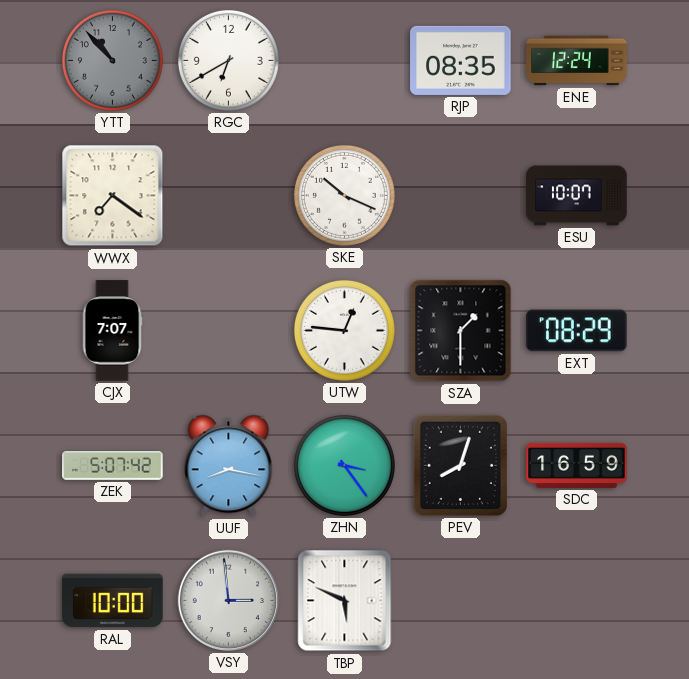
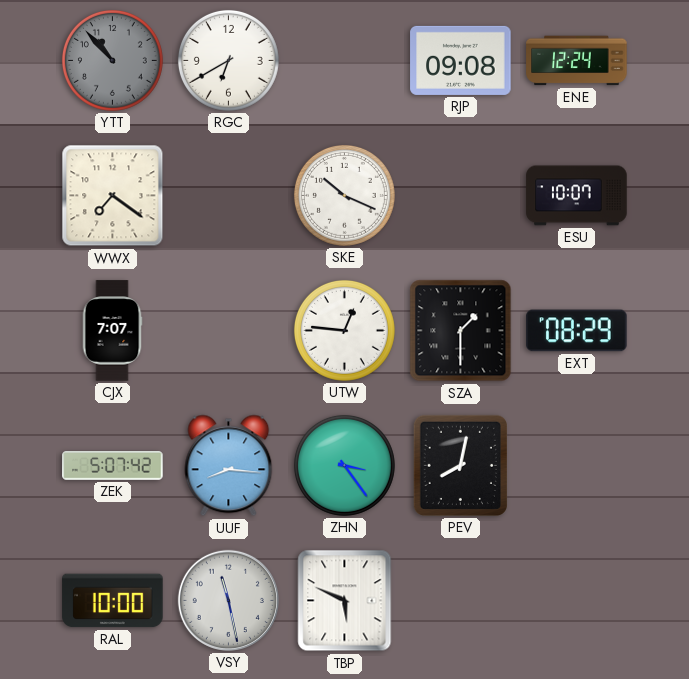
RJP: 08:35 -> 09:08 (461, 60)
UUF: 8:17 -> 8:16 (229, 466)
PEV: 8:03 -> 8:02 (460, 465)
SDC: 16:59 -> none (577, 465)
VSY: 2:59 -> 11:28 (228, 600)
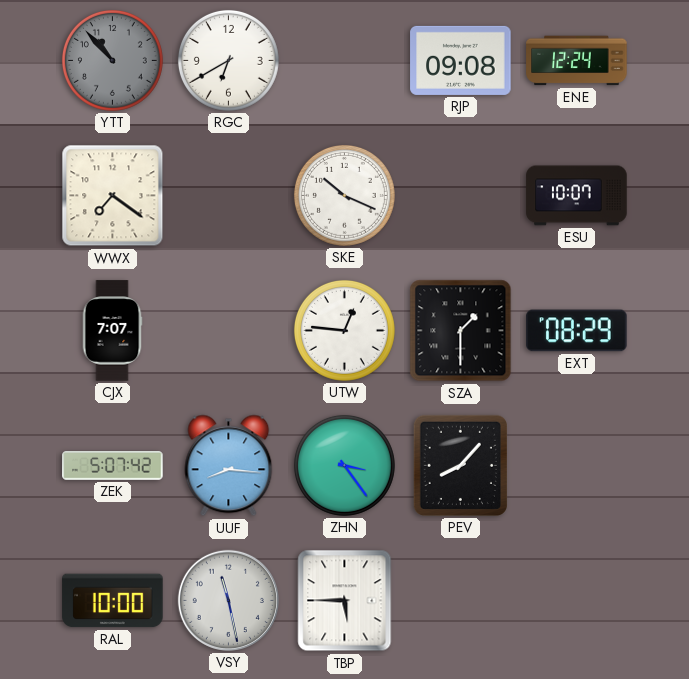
PEV: 8:02 -> 8:07 (460, 465)
TBP: 5:49 -> 5:45 (345, 601)
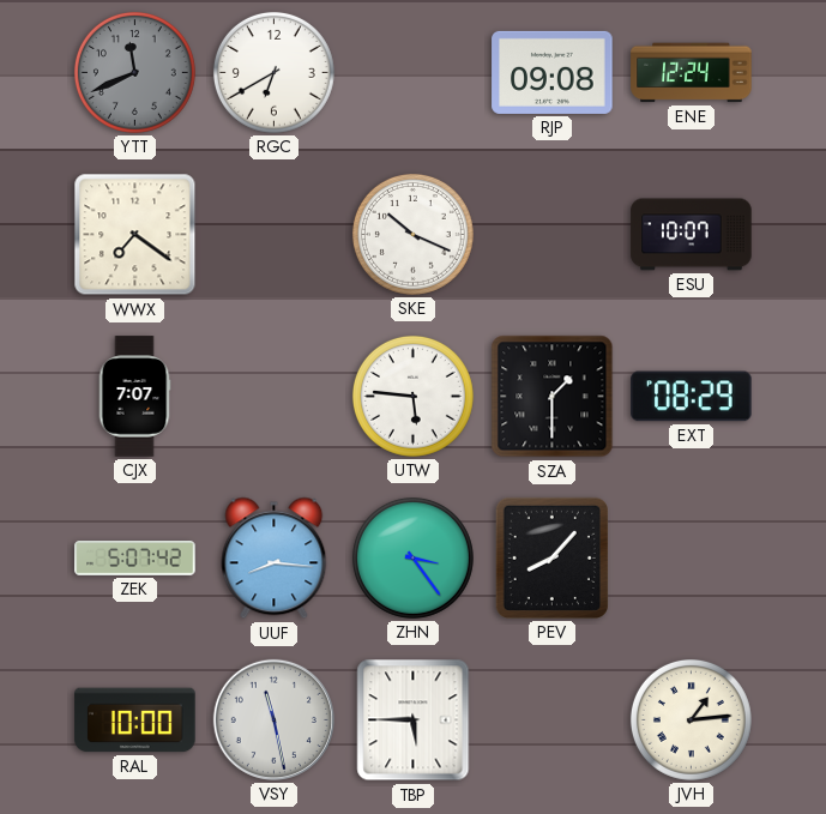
YTT: 10:53 -> 11:41 (134, 72)
UTW: 12:46 -> 5:46 (412, 396)
JVH: none -> 1:14 (691, 719)
